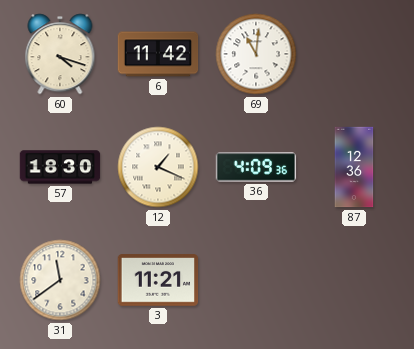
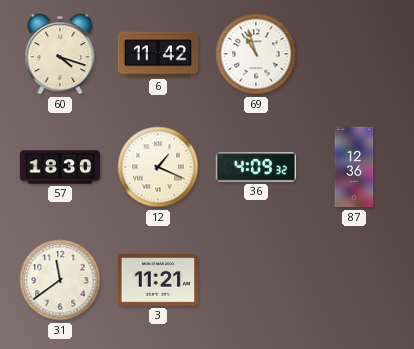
69: 11:01 -> 10:57 (256, 54)
36: 4:09:36 -> 4:09:32 (256, 167)
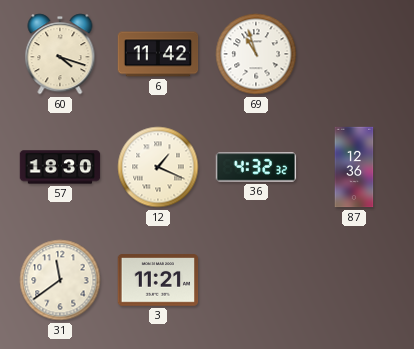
36: 4:09 -> 4:32 (256, 167)
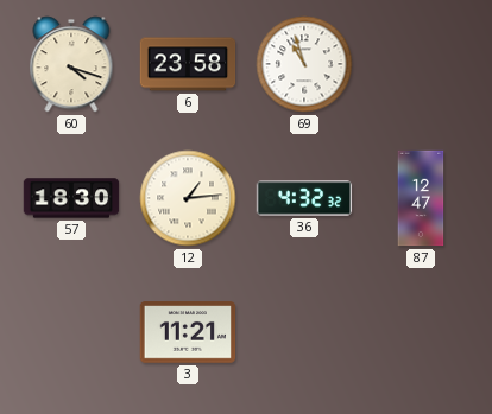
6: 11:42 -> 23:58 (188, 64)
12: 1:19 -> 1:14 (188, 198)
87: 12:36 -> 12:47 (421, 198)
31: 11:39 -> none (60, 280)
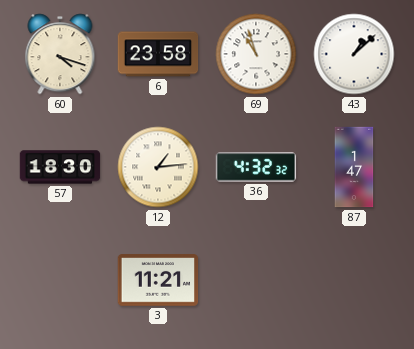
43: none -> 1:08 (354, 54)
87: 12:47 -> 1:47 (354, 167)
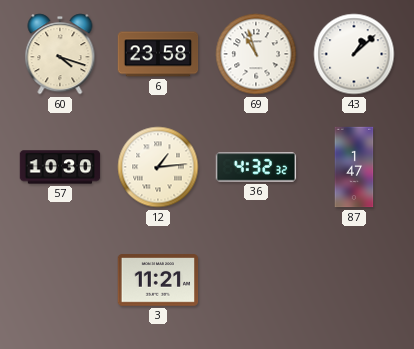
57: 18:30 -> 10:30 (60, 167)
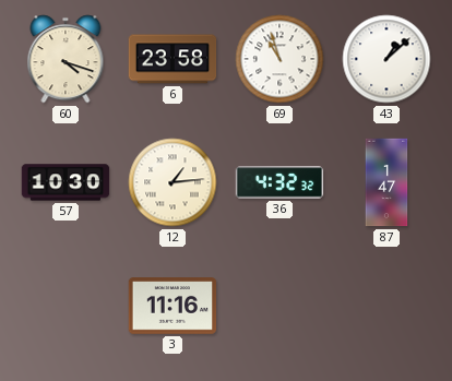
3: 11:21 -> 11:16 (173, 306)
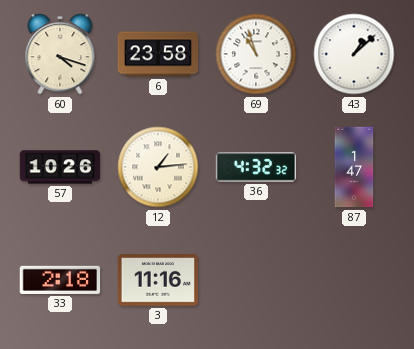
57: 10:30 -> 10:26 (60, 167)
33: none -> 2:18 (60, 280)
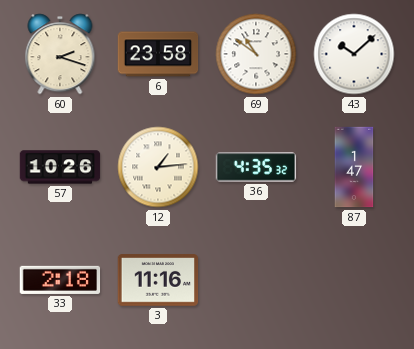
60: 4:18 -> 2:18 (60, 54)
69: 10:57 -> 10:51 (256, 54)
43: 1:08 -> 10:08 (354, 54)
36: 4:32 -> 4:35 (256, 167)
